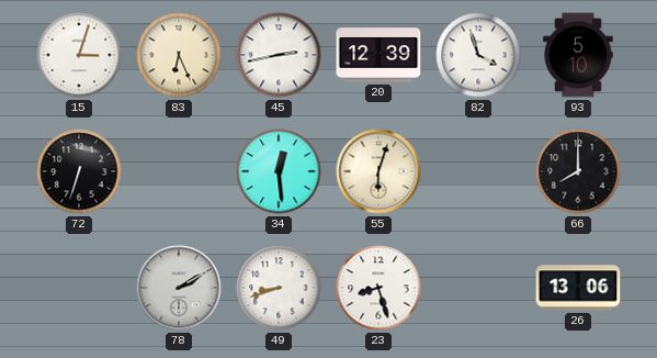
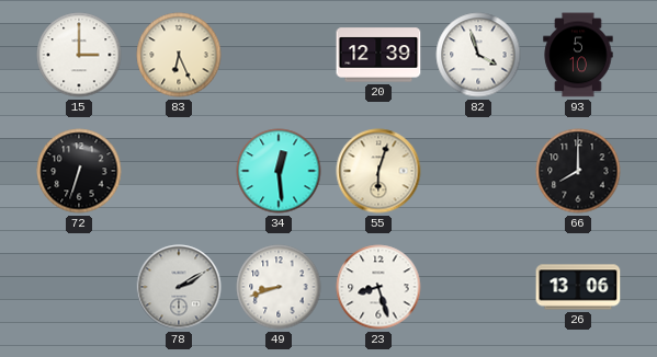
15: 3:03 -> 3:00 (79, 55)
45: 2:43 -> none (279, 55)
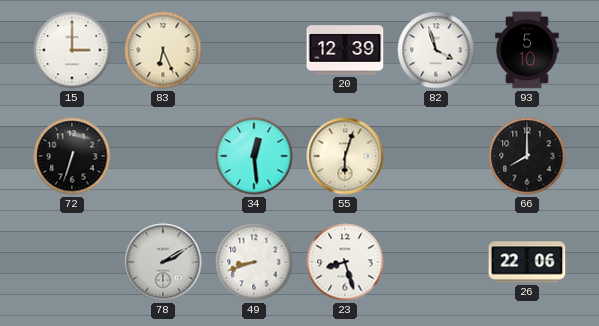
26: 13:06 -> 22:06 (527, 262)
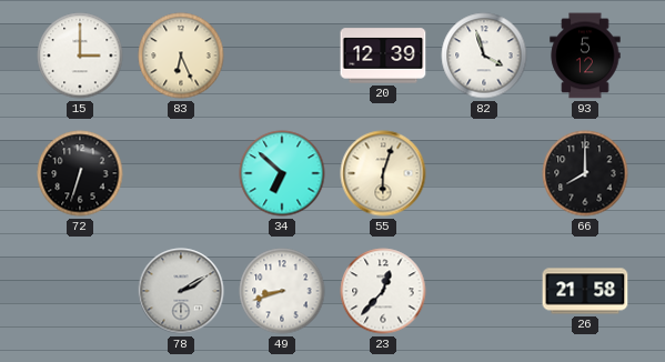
93: 5:10 -> 5:12 (585, 56)
34: 12:29 -> 6:52 (282, 173)
23: 8:27 -> 12:37 (383, 291)
26: 22:06 -> 21:58 (585, 291)
